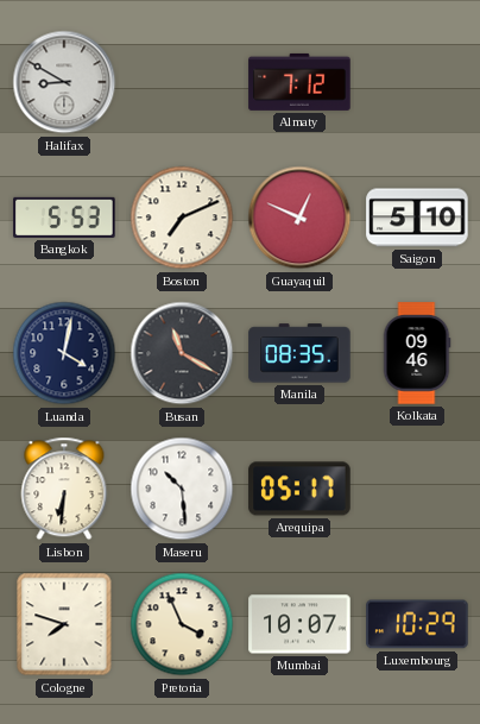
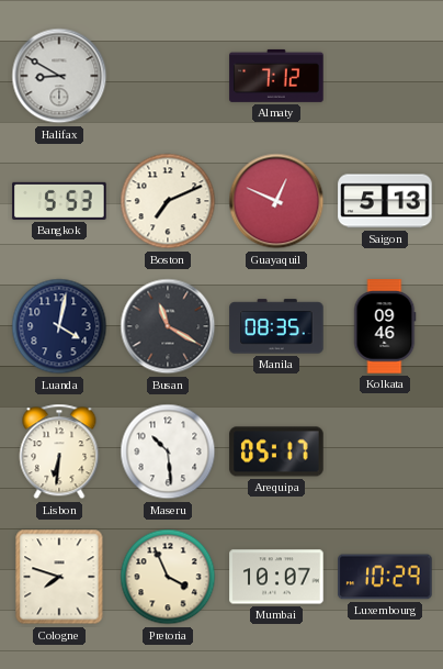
Saigon: 5:10 -> 5:13 (385, 201)
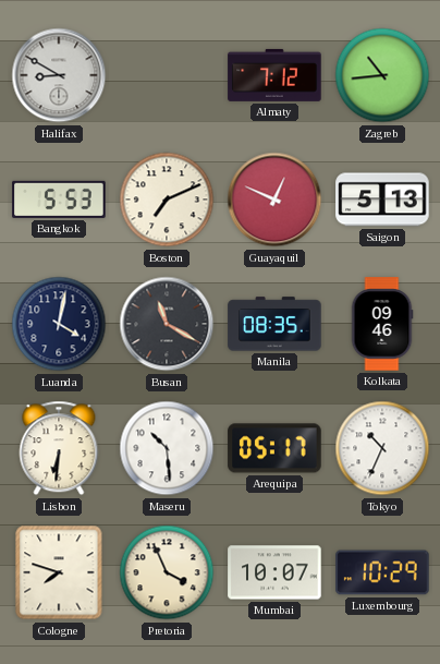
Zagreb: none -> 10:44 (382, 75)
Tokyo: none -> 10:34 (382, 448)
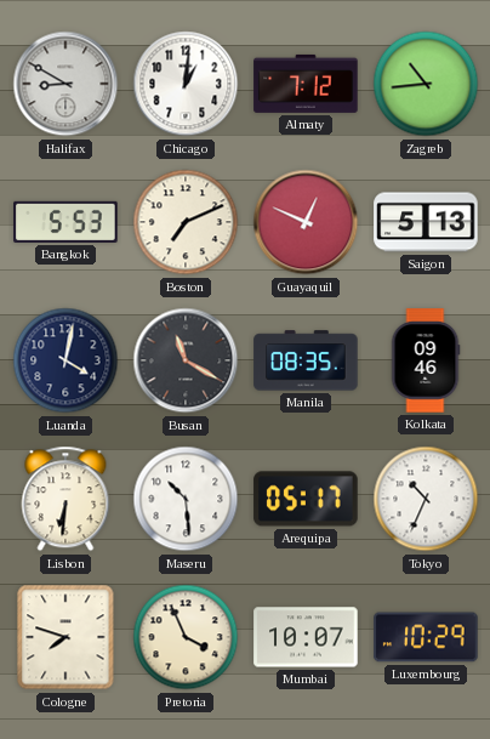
Chicago: none -> 1:01 (186, 84)
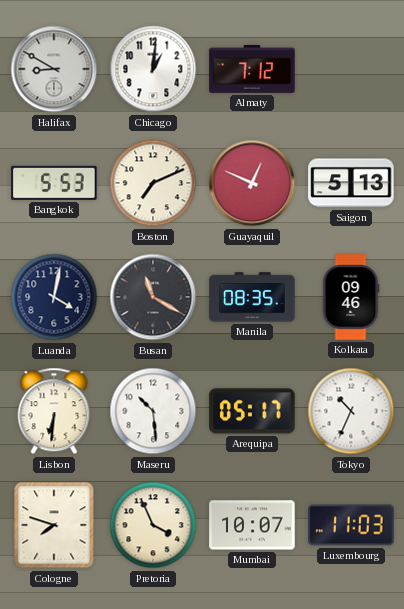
Zagreb: 10:44 -> none (426, 84)
Luxembourg: 10:29 -> 11:03 (351, 525)
